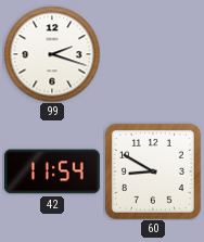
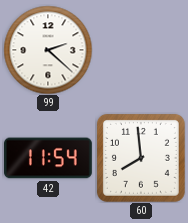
99: 2:18 -> 2:22 (48, 50)
60: 8:50 -> 7:59 (141, 158)
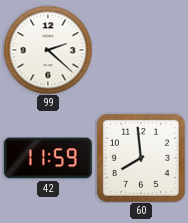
42: 11:54 -> 11:59 (48, 158)
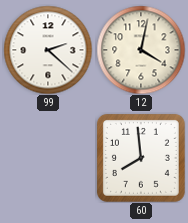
12: none -> 4:02 (141, 50)
42: 11:59 -> none (48, 158)
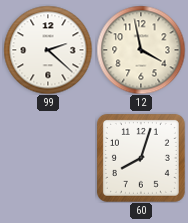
12: 4:02 -> 3:58 (141, 50)
60: 7:59 -> 8:03 (141, 158)
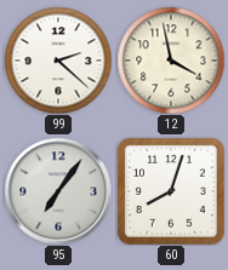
95: none -> 7:06 (58, 191)
